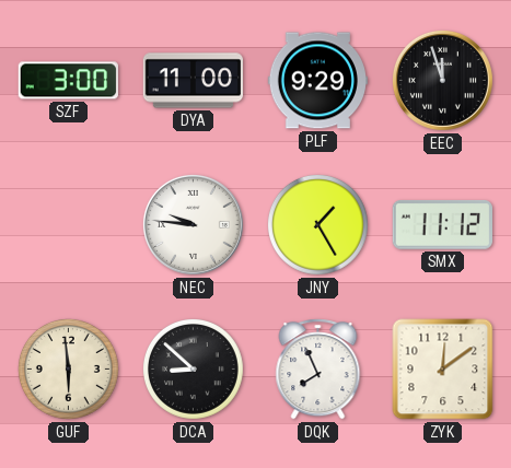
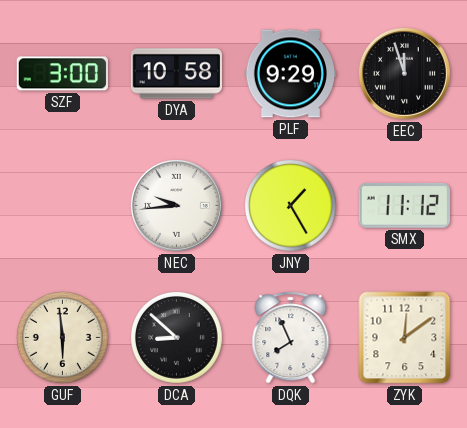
DYA: 11:00 -> 10:58 (176, 74)
NEC: 9:46 -> 9:44 (176, 205)
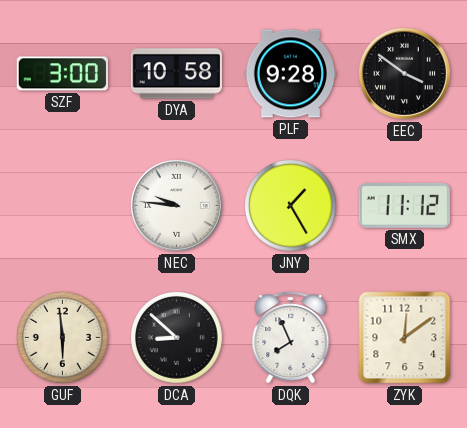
PLF: 9:29 -> 9:28 (290, 74)
EEC: 11:57 -> 3:51 (404, 73)
NEC: 9:44 -> 9:46 (176, 205)
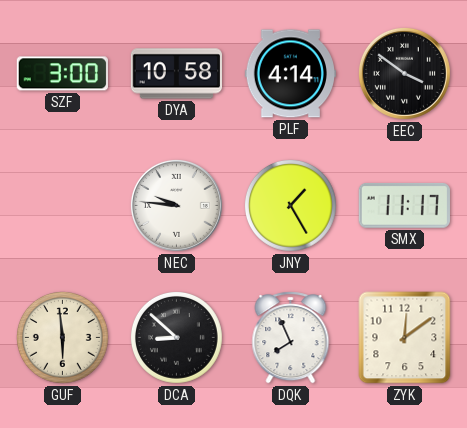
PLF: 9:28 -> 4:14 (290, 74)
SMX: 11:12 -> 11:17 (404, 206)
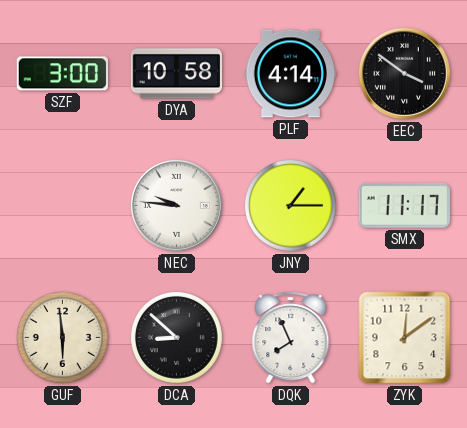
JNY: 1:25 -> 1:15 (290, 205)
